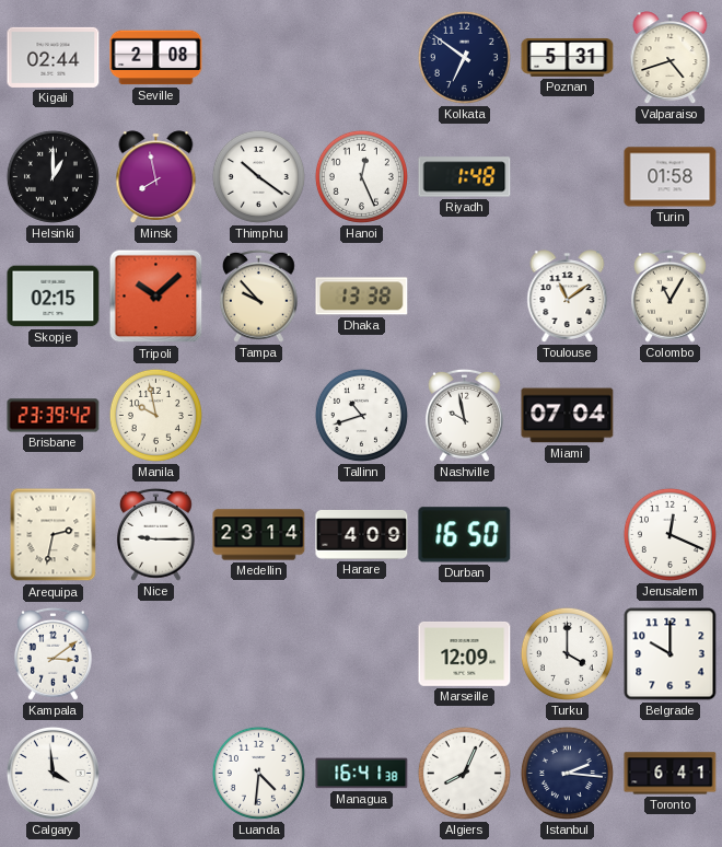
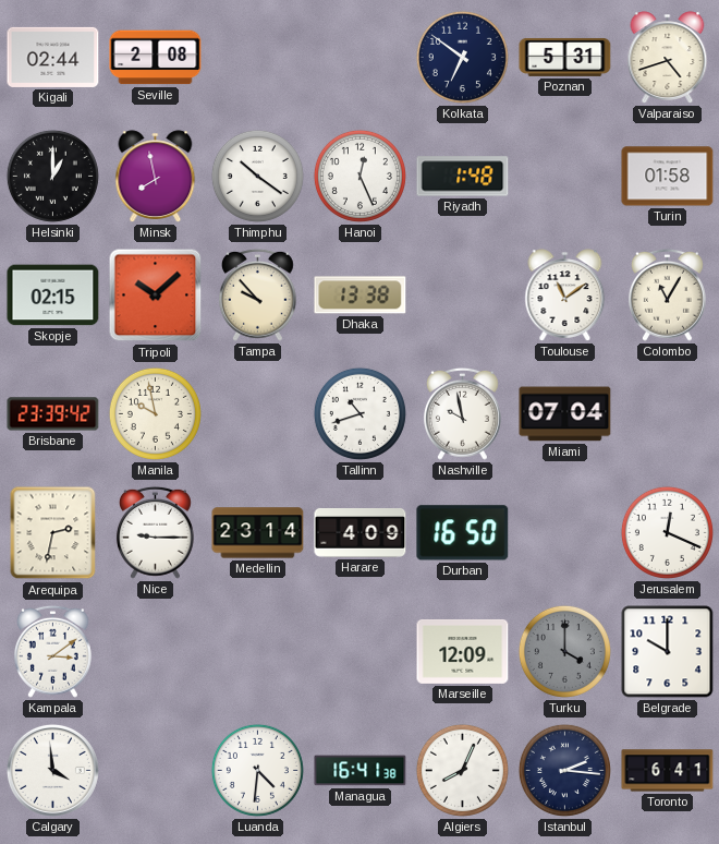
Turku dial: white -> grey (564, 651)
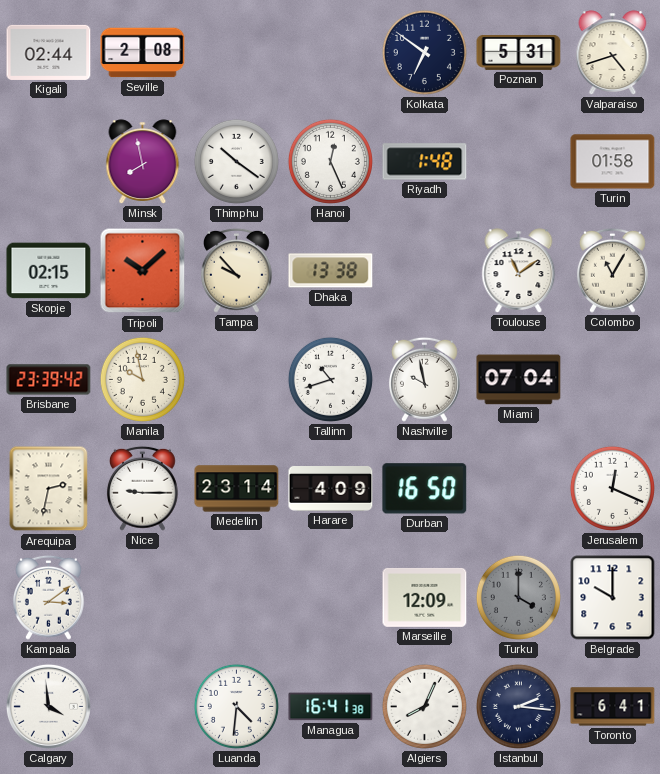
Helsinki: 1:00 -> none (52, 176)
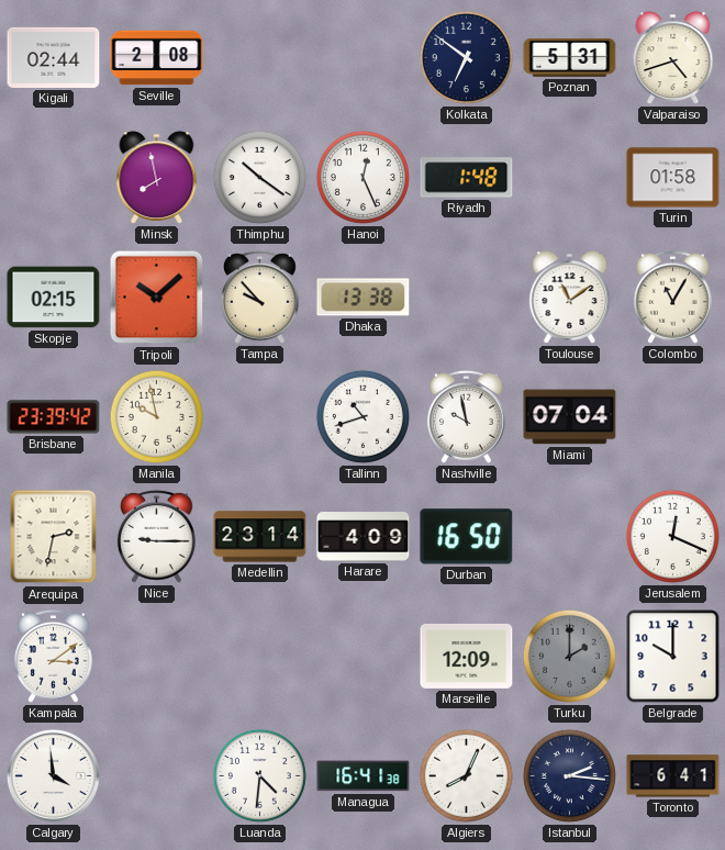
Turku: 4:00 -> 2:00 (569, 656)
